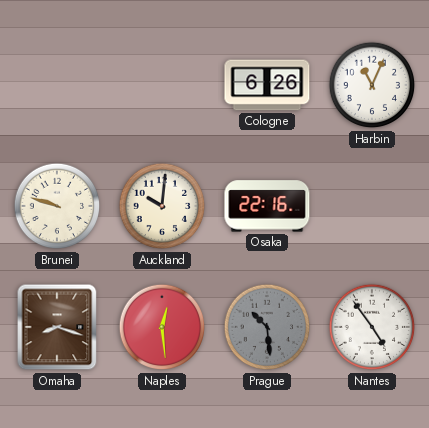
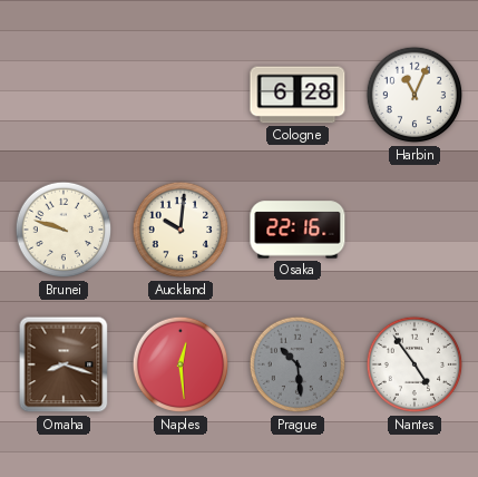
Cologne: 6:26 -> 6:28 (297, 95)
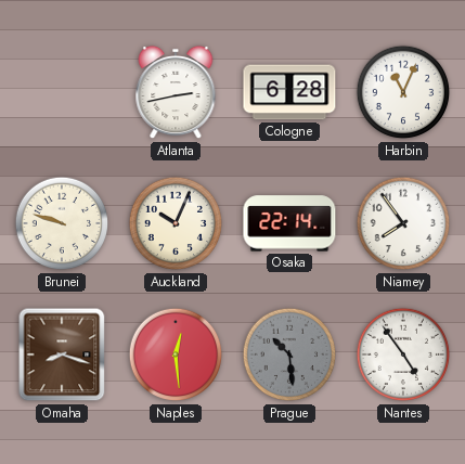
Atlanta: none -> 2:43 (176, 92)
Auckland: 10:01 -> 10:04 (176, 223)
Osaka: 22:16 -> 22:14 (289, 223)
Niamey: none -> 7:54 (403, 223)
